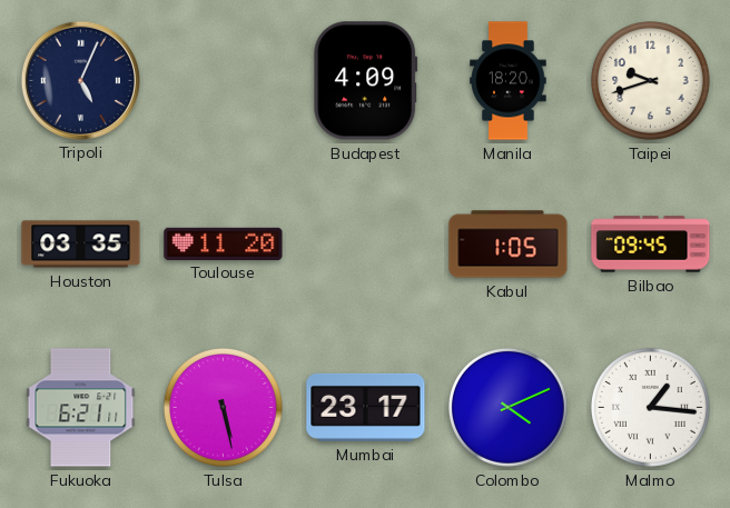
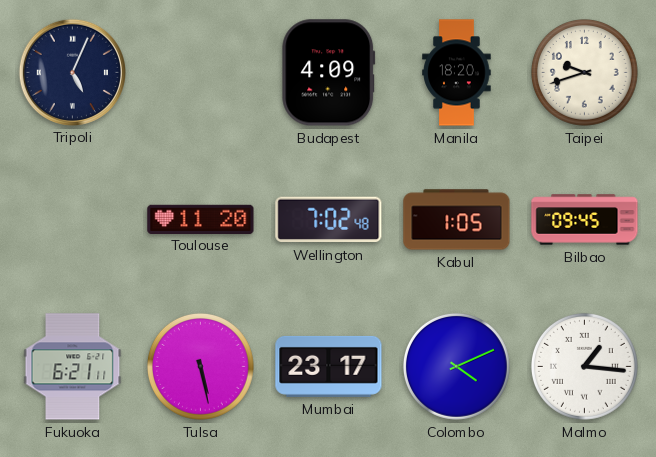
Houston: 03:35 -> none (81, 245)
Wellington: none -> 7:02 (329, 220)
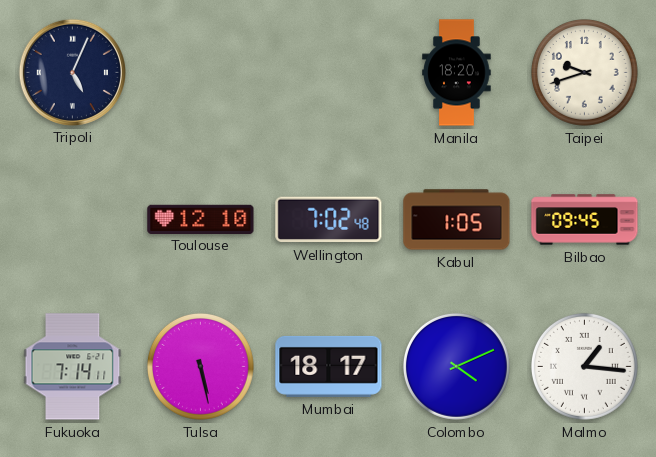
Budapest: 4:09 -> none (329, 73)
Toulouse: 11:20 -> 12:10 (201, 219)
Fukuoka: 6:21 -> 7:14 (73, 367)
Mumbai: 23:17 -> 18:17 (329, 366)
